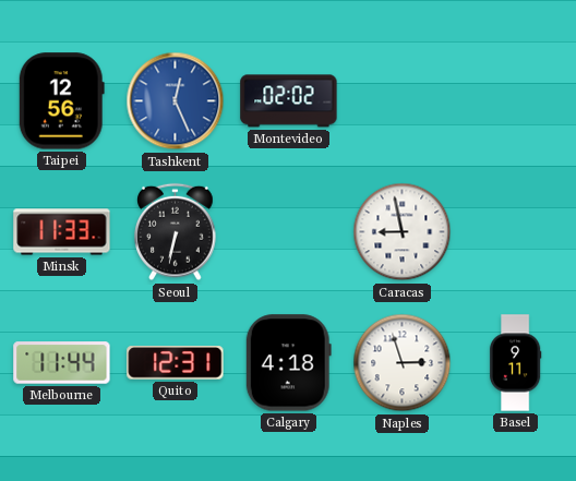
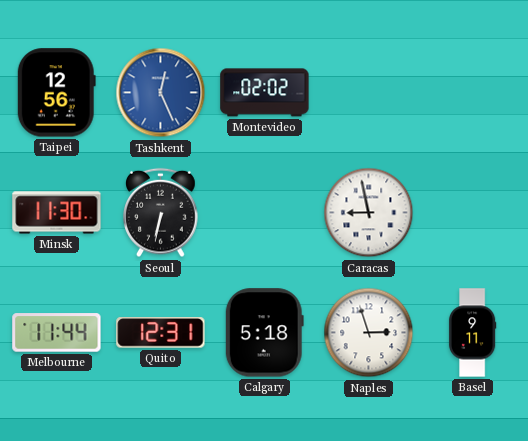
Minsk: 11:33 -> 11:30 (57, 213)
Calgary: 4:18 -> 5:18 (264, 333)
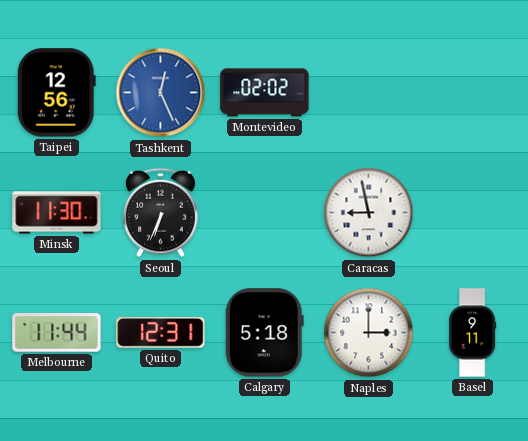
Seoul: 6:32 -> 6:34 (161, 213)
Naples: 2:57 -> 3:00 (369, 333)
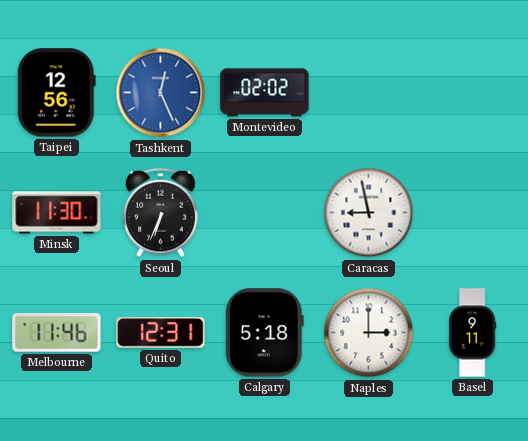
Melbourne: 11:44 -> 11:46 (57, 333)
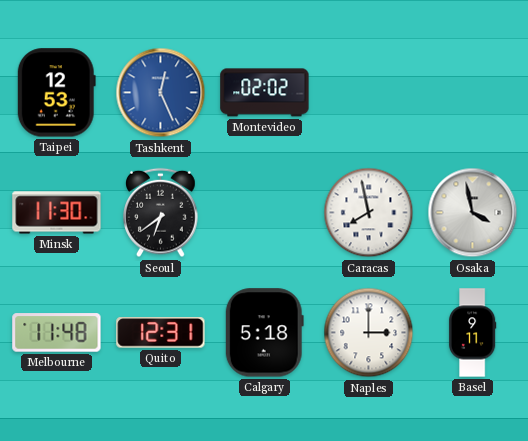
Taipei: 12:56 -> 12:53 (56, 93)
Seoul: 6:34 -> 6:39 (161, 213)
Caracas: 8:58 -> 7:58 (369, 213)
Osaka: none -> 3:58 (473, 213)
Melbourne: 11:46 -> 11:48 (57, 333)
